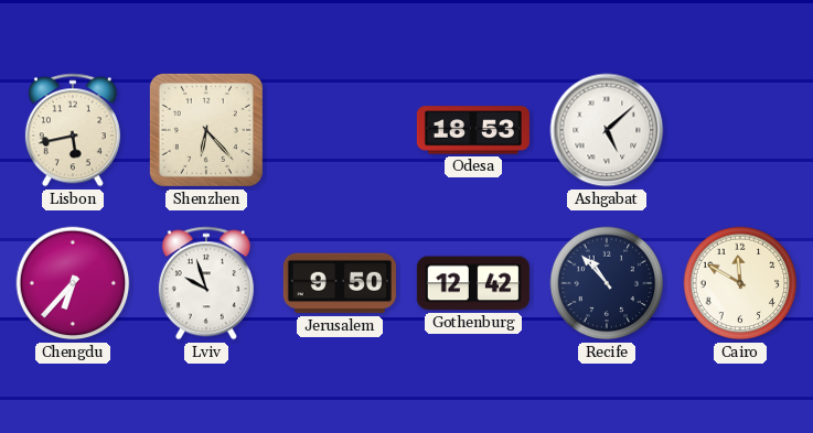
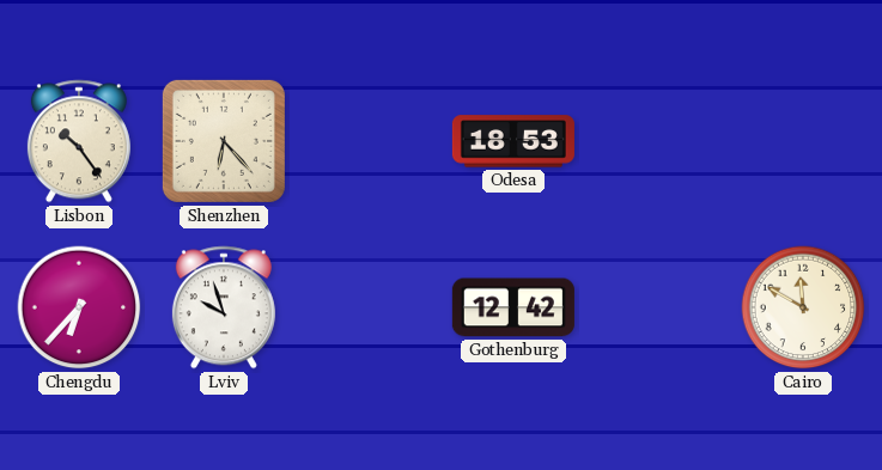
Lisbon: 5:43 -> 10:24 (79, 141)
Ashgabat: 5:08 -> none (607, 130)
Jerusalem: 9:50 -> none (340, 283)
Recife: 10:53 -> none (607, 283)
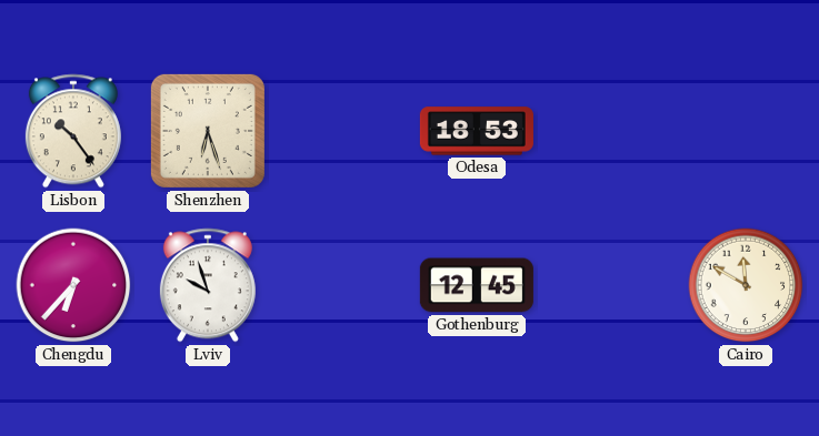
Shenzhen: 6:23 -> 6:27 (208, 131)
Gothenburg: 12:42 -> 12:45 (477, 285)
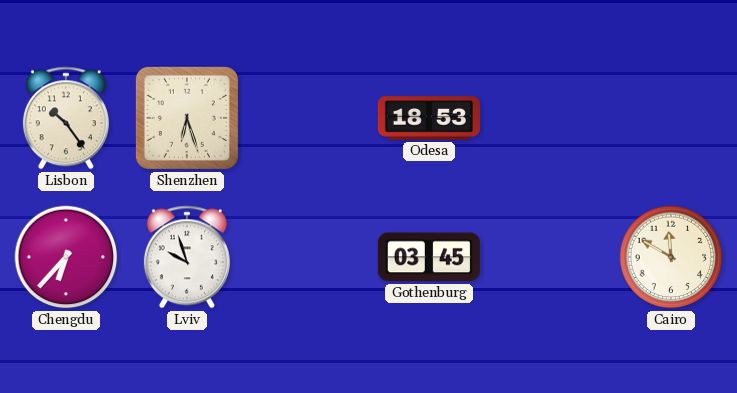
Gothenburg: 12:45 -> 03:45 (429, 257)
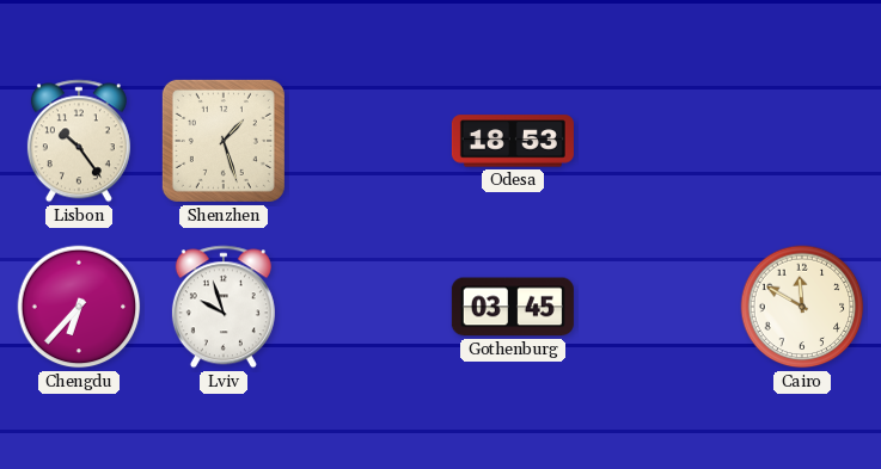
Shenzhen: 6:27 -> 1:27 (224, 141)
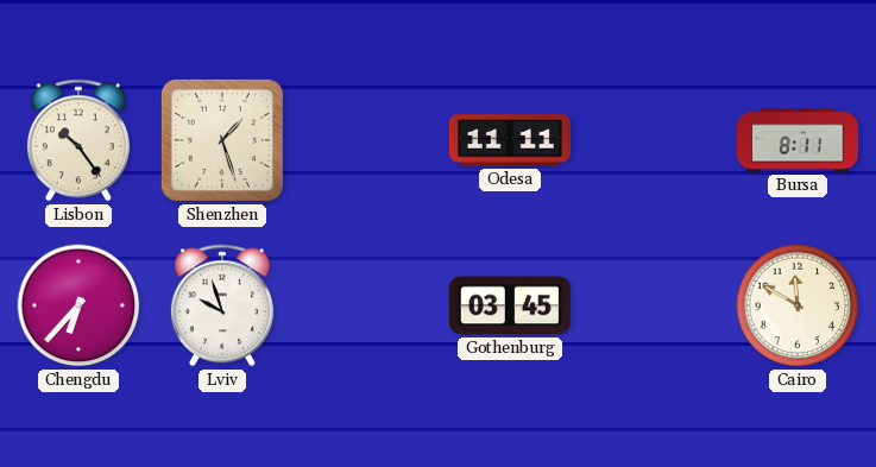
Odesa: 18:53 -> 11:11 (510, 140)
Bursa: none -> 8:11 (798, 140)
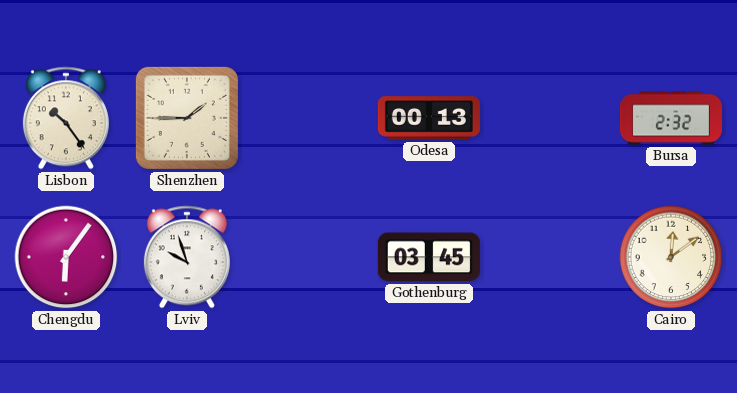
Shenzhen: 1:27 -> 1:45 (187, 118)
Odesa: 11:11 -> 00:13 (429, 118)
Bursa: 8:11 -> 2:32 (671, 118)
Chengdu: 6:37 -> 6:06 (66, 257)
Cairo: 11:50 -> 12:09 (671, 257)
